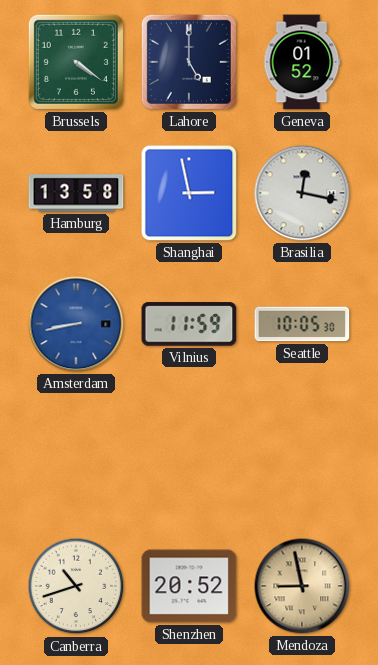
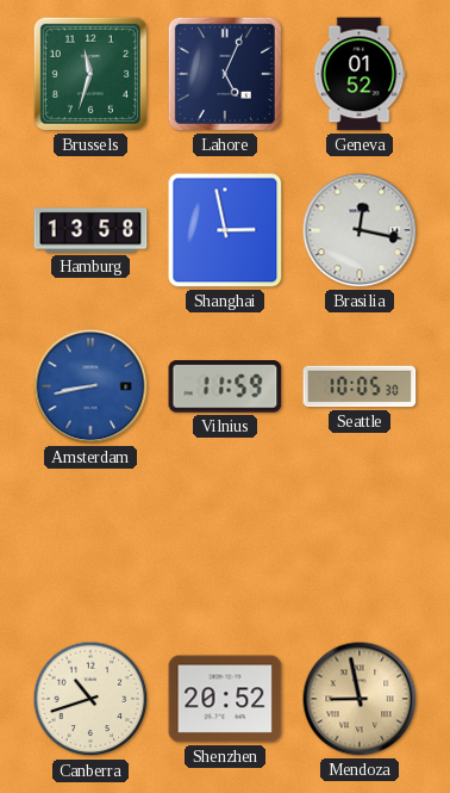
Brussels: 4:21 -> 11:33 (90, 74)
Lahore: 5:00 -> 5:04 (225, 74)
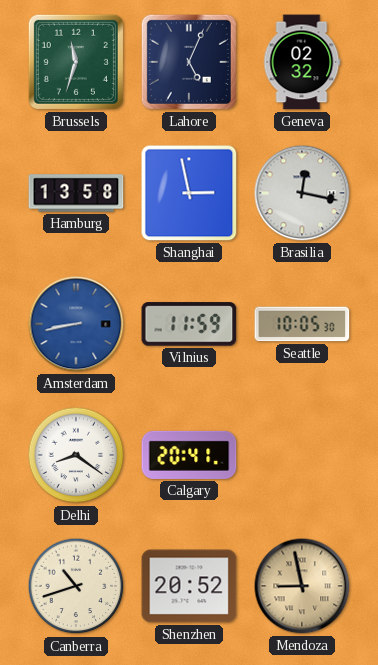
Geneva: 01:52 -> 02:32 (302, 62)
Delhi: none -> 8:21 (76, 455)
Calgary: none -> 20:41 (189, 455)
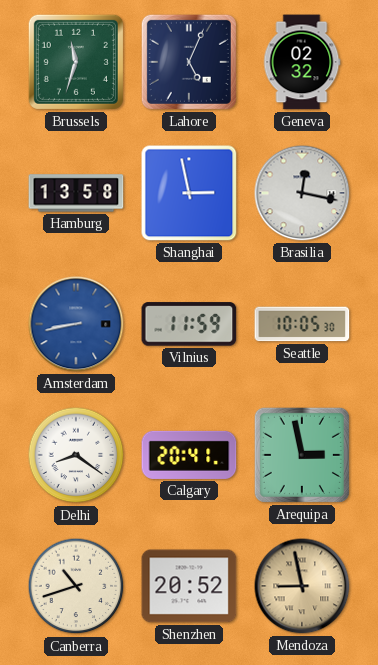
Arequipa: none -> 2:58 (302, 455)
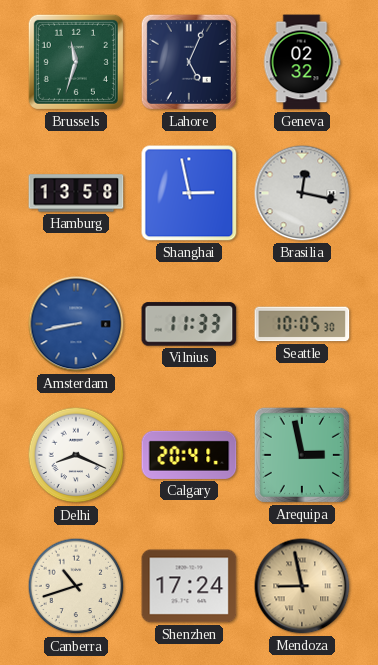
Vilnius: 11:59 -> 11:33 (189, 324)
Delhi: 8:21 -> 8:19 (76, 455)
Shenzhen: 20:52 -> 17:24 (189, 586)
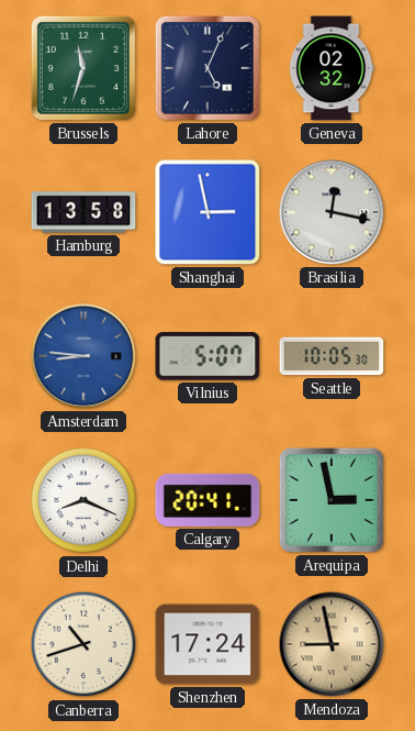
Amsterdam: 8:43 -> 8:46 (83, 356)
Vilnius: 11:33 -> 5:07 (207, 356)
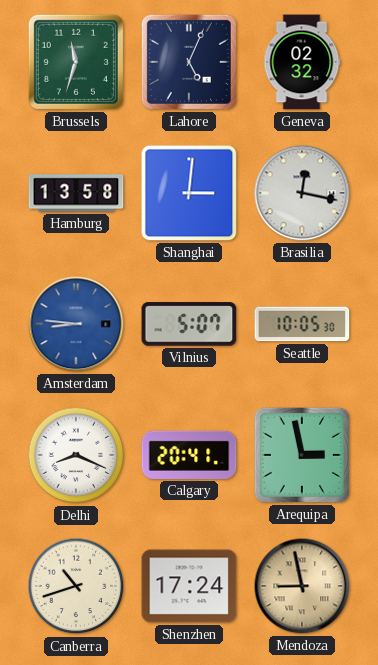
Shanghai: 2:58 -> 3:01 (189, 193)
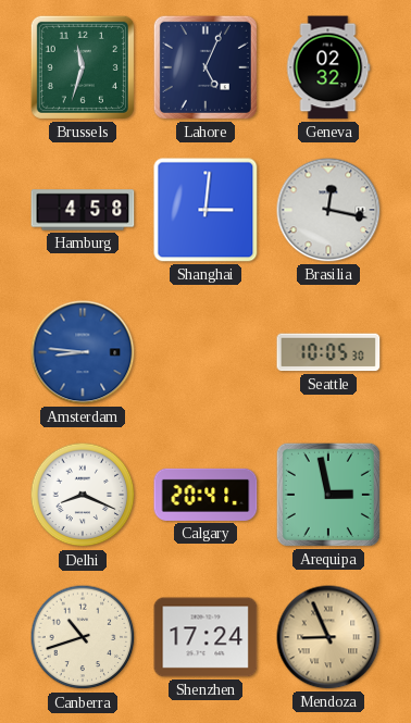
Hamburg: 13:58 -> 4:58 (83, 210)
Vilnius: 5:07 -> none (189, 324)
Mendoza: 8:58 -> 8:56 (328, 637)
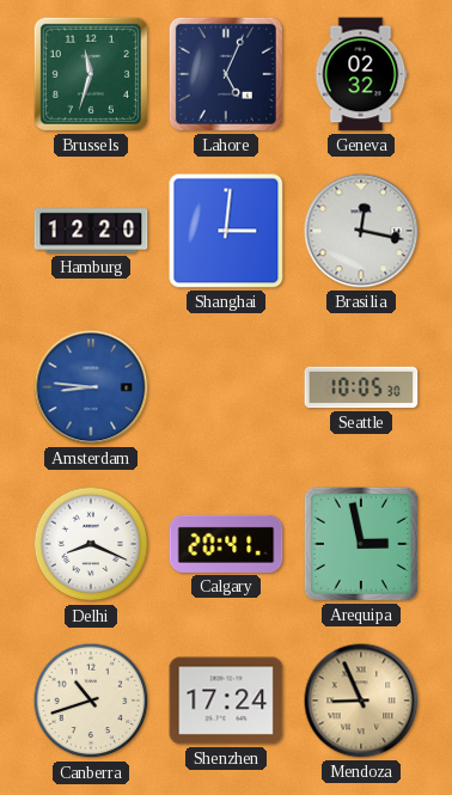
Hamburg: 4:58 -> 12:20 (91, 231)
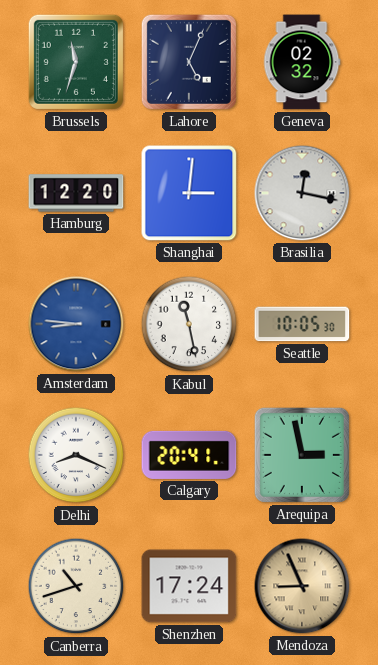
Kabul: none -> 11:28 (189, 324)
